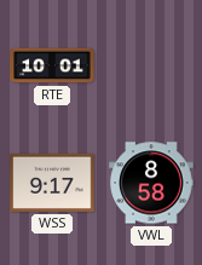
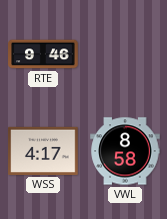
RTE: 10:01 -> 9:46 (43, 54)
WSS: 9:17 -> 4:17 (43, 151)
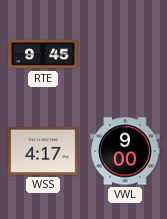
RTE: 9:46 -> 9:45 (43, 54)
VWL: 8:58 -> 9:00 (125, 151)
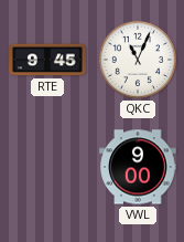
QKC: none -> 11:04 (138, 60)
WSS: 4:17 -> none (43, 151)
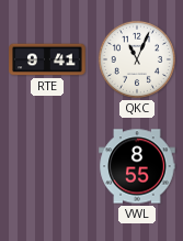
RTE: 9:45 -> 9:41 (47, 59)
VWL: 9:00 -> 8:55 (137, 166)
